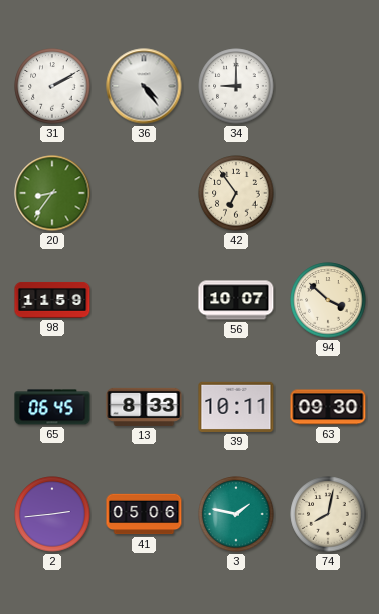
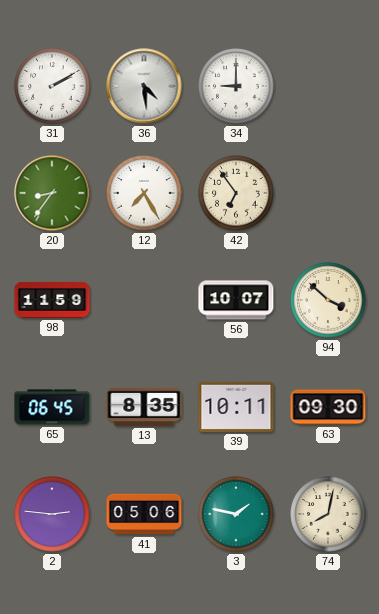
36: 4:24 -> 4:29 (144, 86)
12: none -> 7:25 (144, 193)
13: 8:33 -> 8:35 (144, 407)
2: 2:44 -> 2:46 (52, 514)
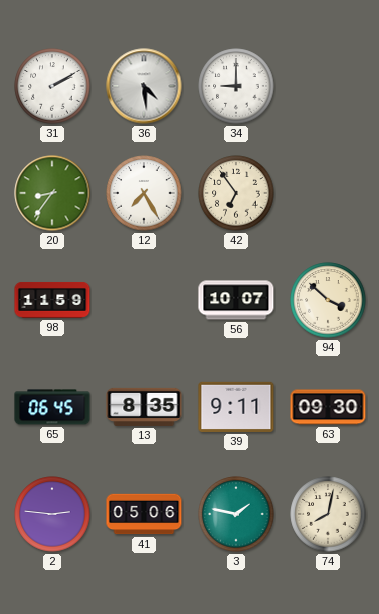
39: 10:11 -> 9:11 (236, 407)
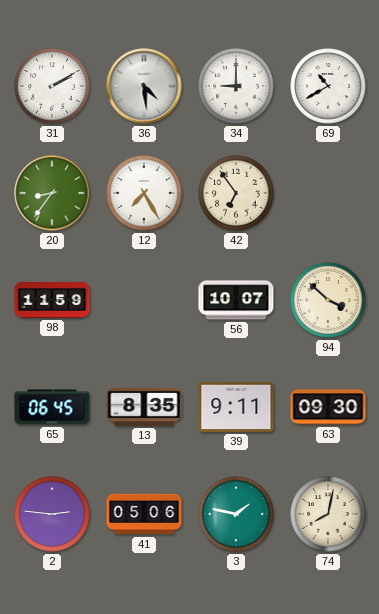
69: none -> 10:40 (328, 86)
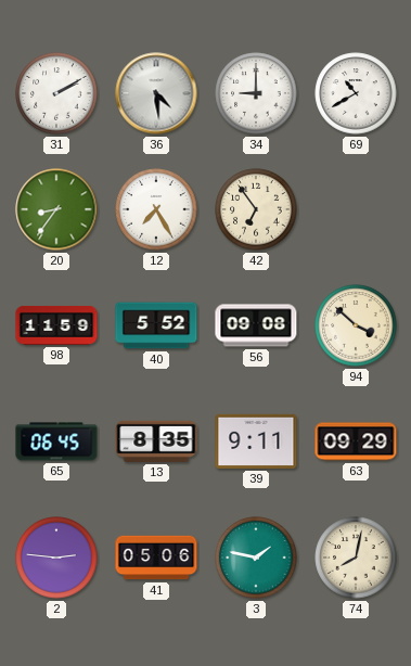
40: none -> 5:52 (156, 325)
56: 10:07 -> 09:08 (256, 325)
63: 09:30 -> 09:29 (356, 441)
